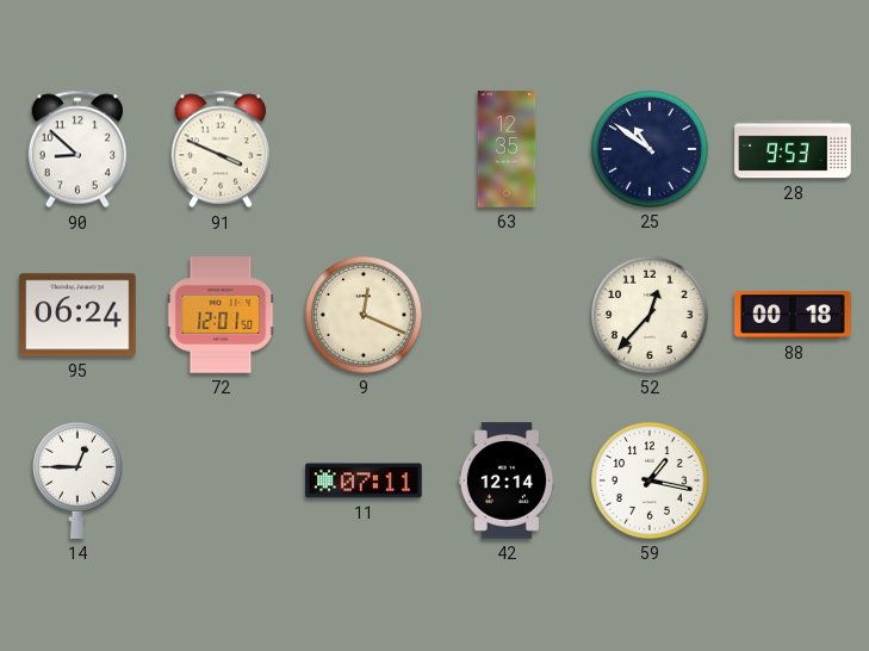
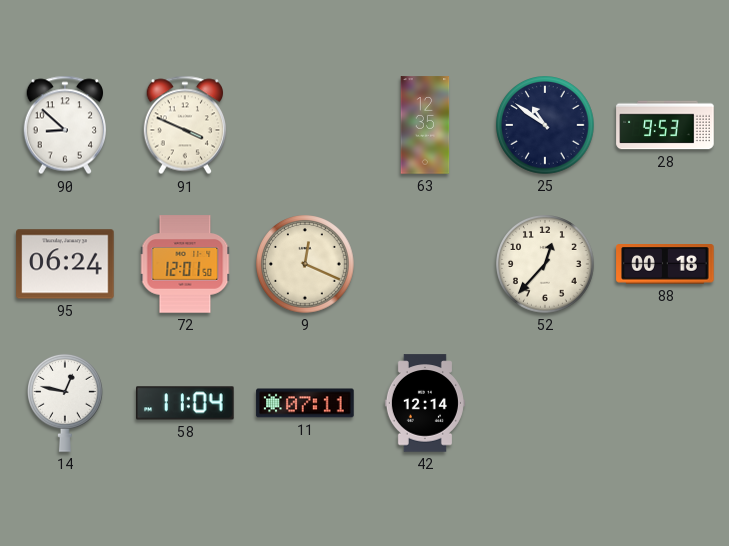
14: 12:45 -> 12:47 (66, 403)
58: none -> 11:04 (185, 403)
59: 1:17 -> none (650, 480)
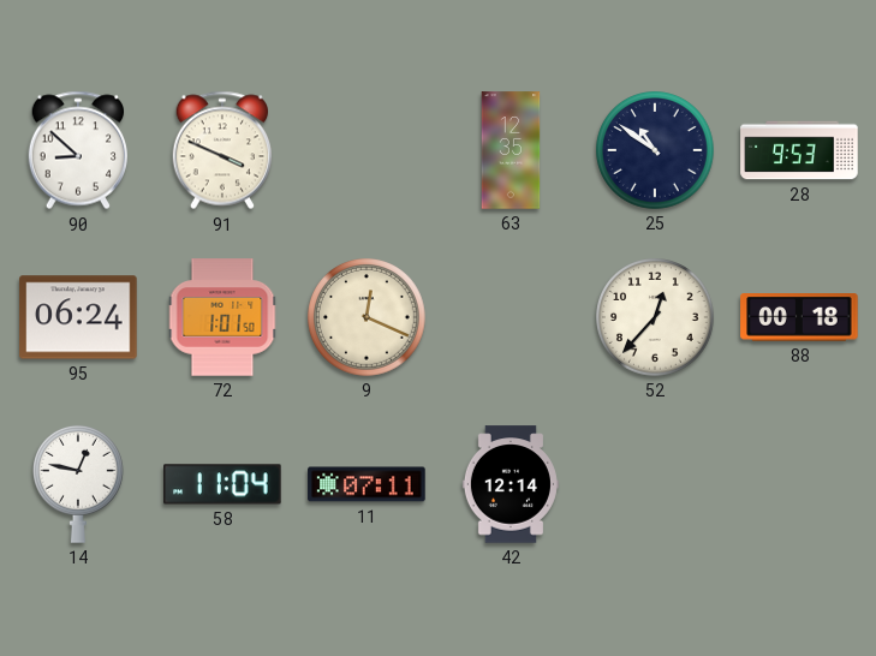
72: 12:01 -> 1:01 (222, 317)
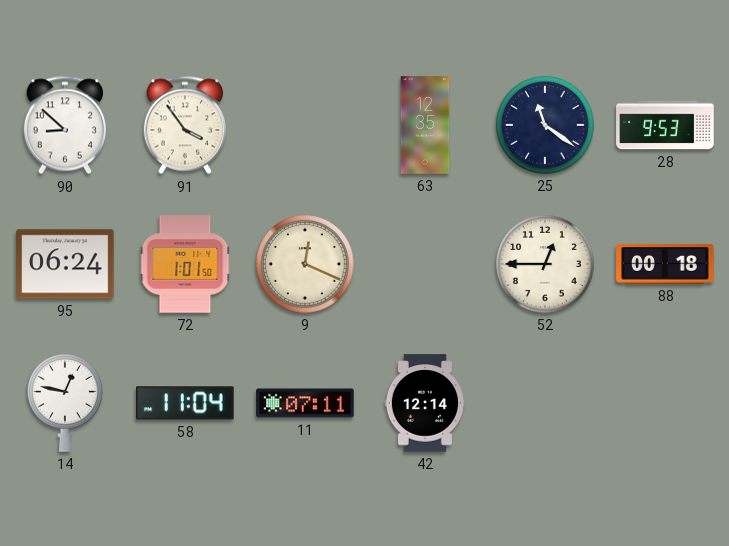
91: 3:49 -> 3:54 (184, 125)
25: 10:51 -> 11:21 (545, 125)
52: 12:37 -> 12:45 (545, 264)
